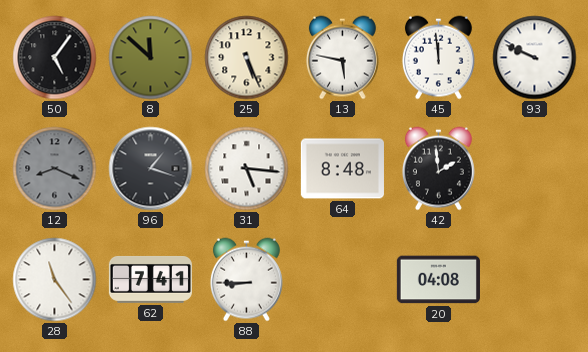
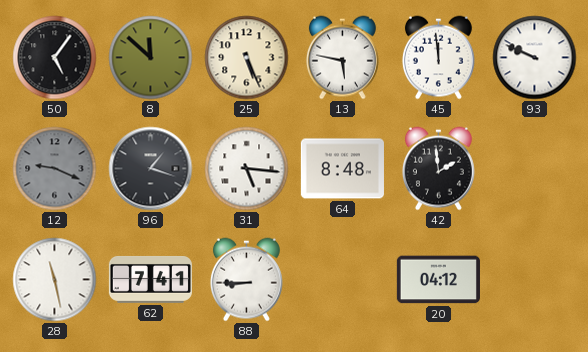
12: 8:19 -> 9:19 (55, 169)
28: 11:24 -> 11:28 (55, 280)
20: 04:08 -> 04:12 (438, 280)
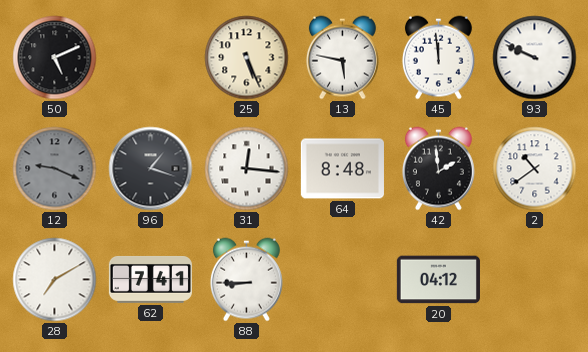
50: 5:06 -> 5:11 (55, 58)
8: 11:52 -> none (151, 58)
31: 5:16 -> 12:16 (247, 169)
2: none -> 10:39 (535, 169)
28: 11:28 -> 7:10 (55, 280)
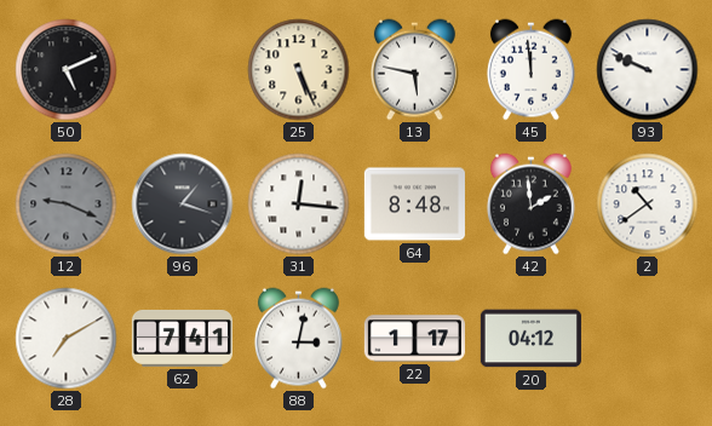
88: 8:45 -> 3:02 (298, 339)
22: none -> 1:17 (414, 339)
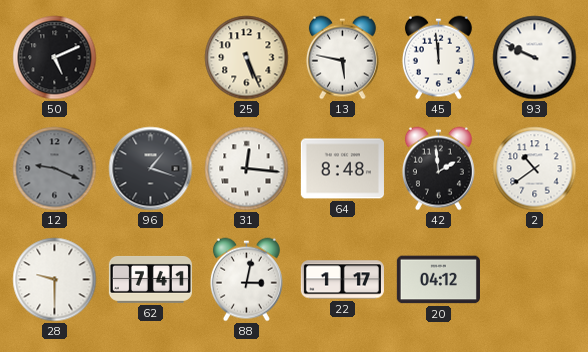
28: 7:10 -> 9:30 (55, 280)
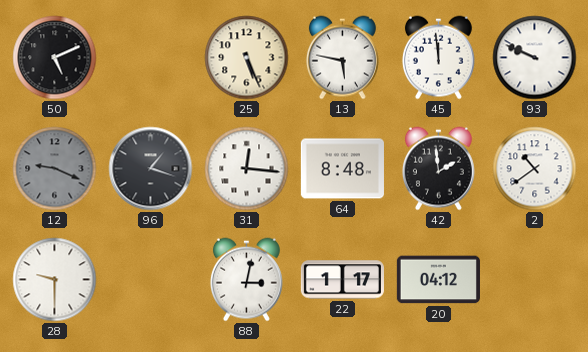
62: 7:41 -> none (150, 279)
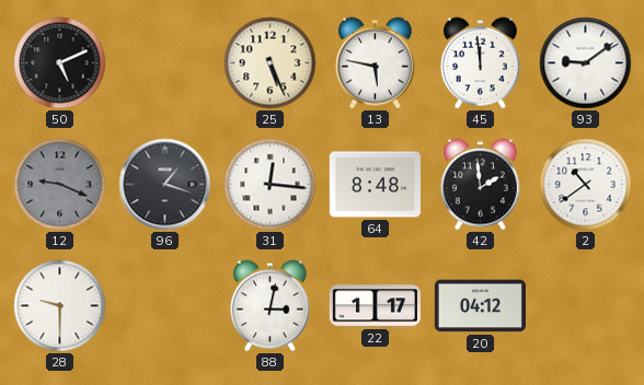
93: 9:49 -> 9:09 (586, 63)
